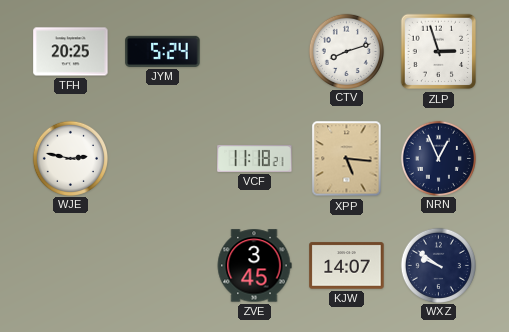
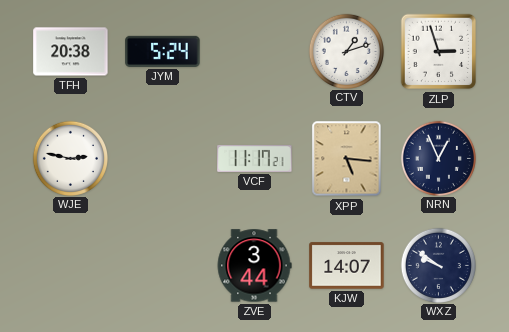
TFH: 20:25 -> 20:38 (71, 52)
CTV: 8:12 -> 1:12 (346, 51)
VCF: 11:18 -> 11:17 (255, 158)
ZVE: 3:45 -> 3:44 (254, 266)
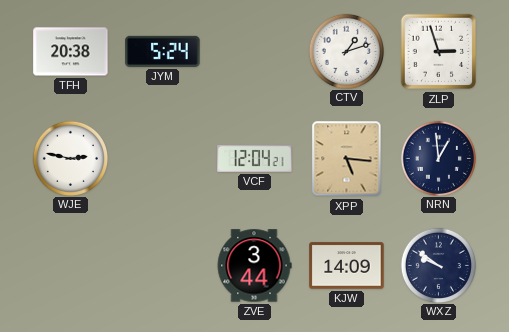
VCF: 11:17 -> 12:04 (255, 158)
NRN: 12:56 -> 12:59 (438, 158)
KJW: 14:07 -> 14:09 (347, 266)
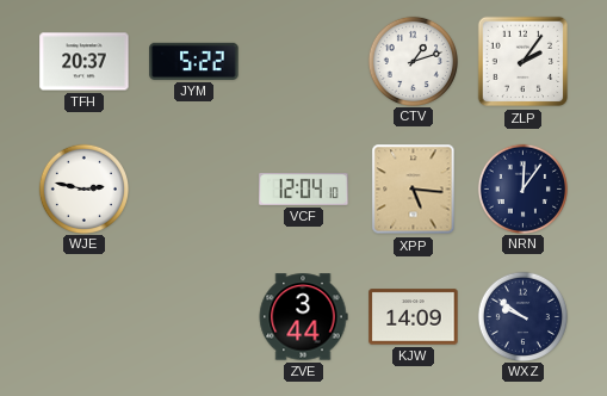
TFH: 20:38 -> 20:37 (85, 62)
JYM: 5:24 -> 5:22 (194, 61)
ZLP: 2:57 -> 2:06 (524, 62)
VCF: 12:04:21 -> 12:04:10 (304, 188)
NRN: 12:59 -> 12:06 (522, 188)
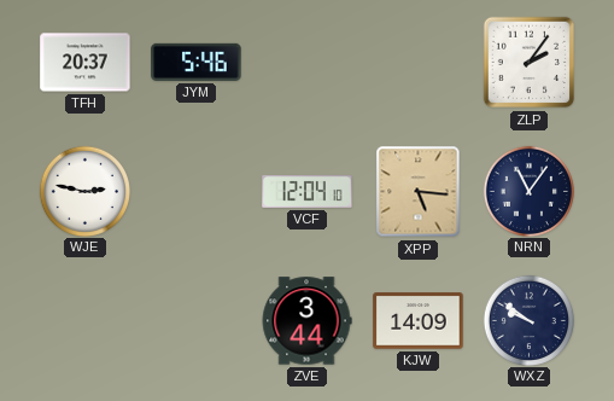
JYM: 5:22 -> 5:46 (197, 62)
CTV: 1:12 -> none (413, 61)
NRN: 12:06 -> 11:06 (528, 191)
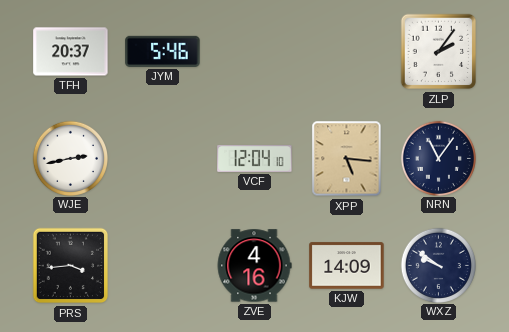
WJE: 2:47 -> 2:43 (70, 158)
PRS: none -> 3:44 (71, 266)
ZVE: 3:44 -> 4:16 (254, 266)
